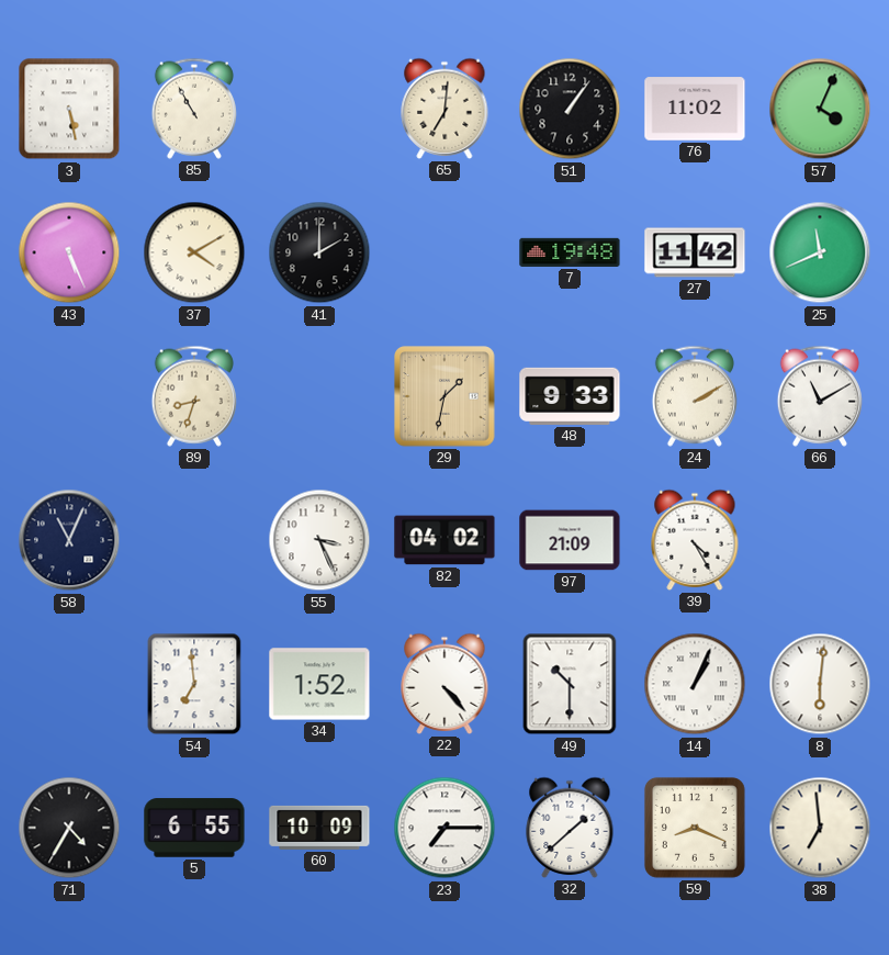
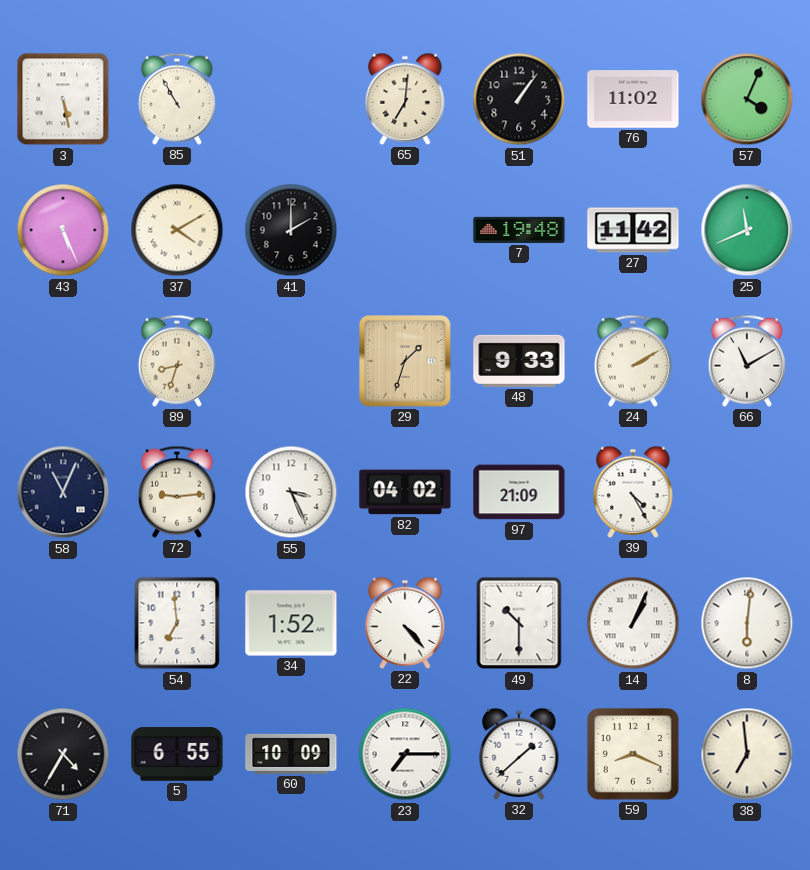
29: 1:32 -> 1:33 (405, 361)
72: none -> 9:14 (177, 492)
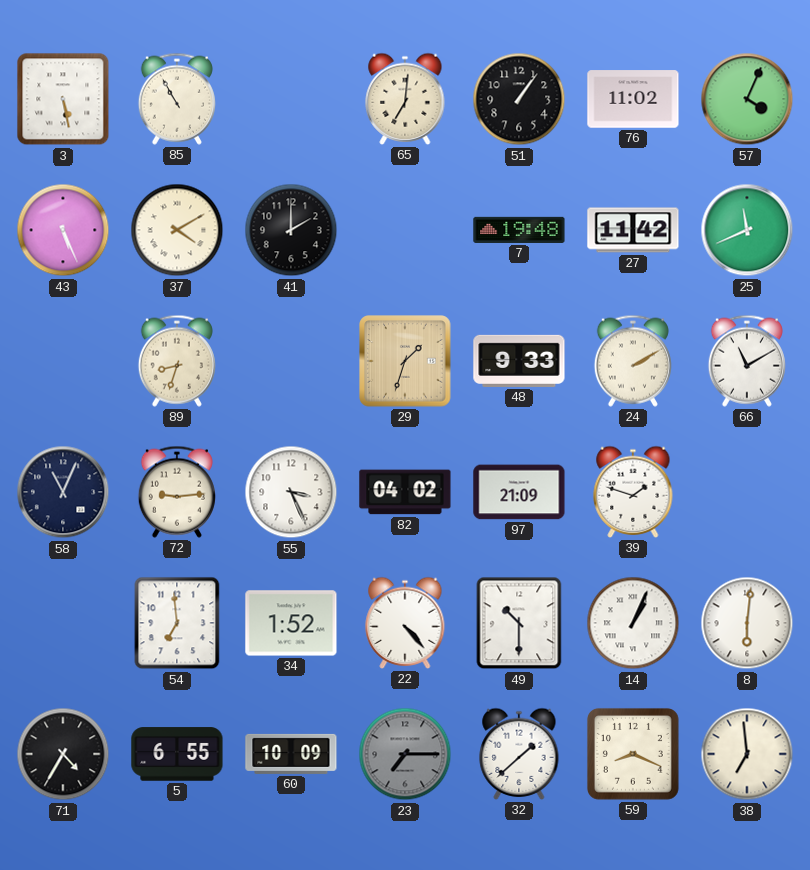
39: 4:25 -> 1:48 (633, 492)
23 dial: white -> grey (405, 754)
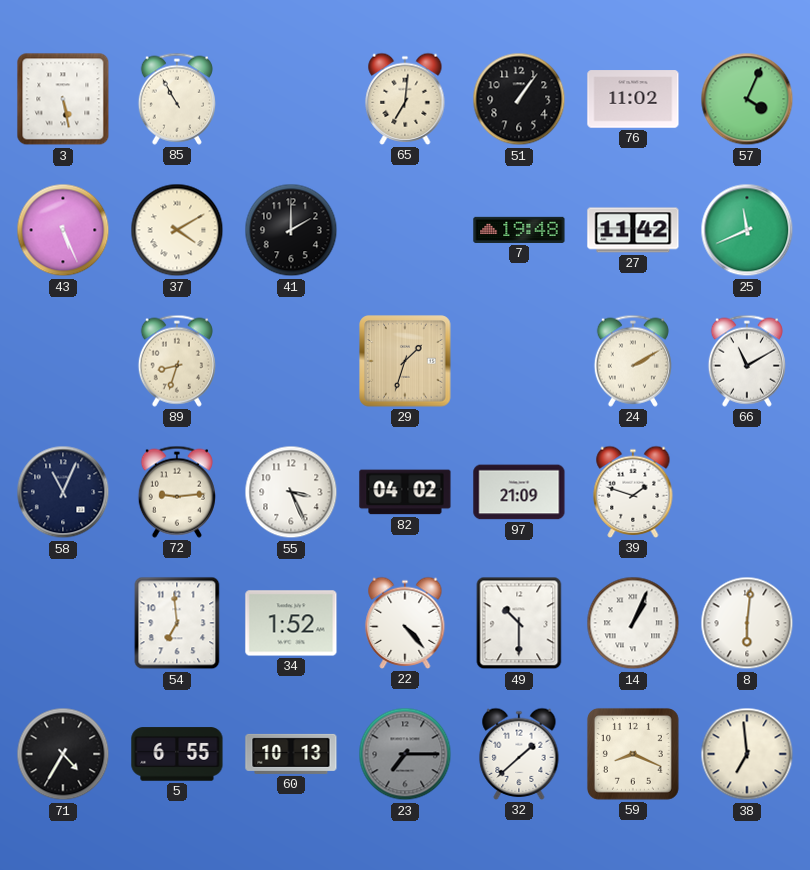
48: 9:33 -> none (519, 361)
60: 10:09 -> 10:13 (291, 754)
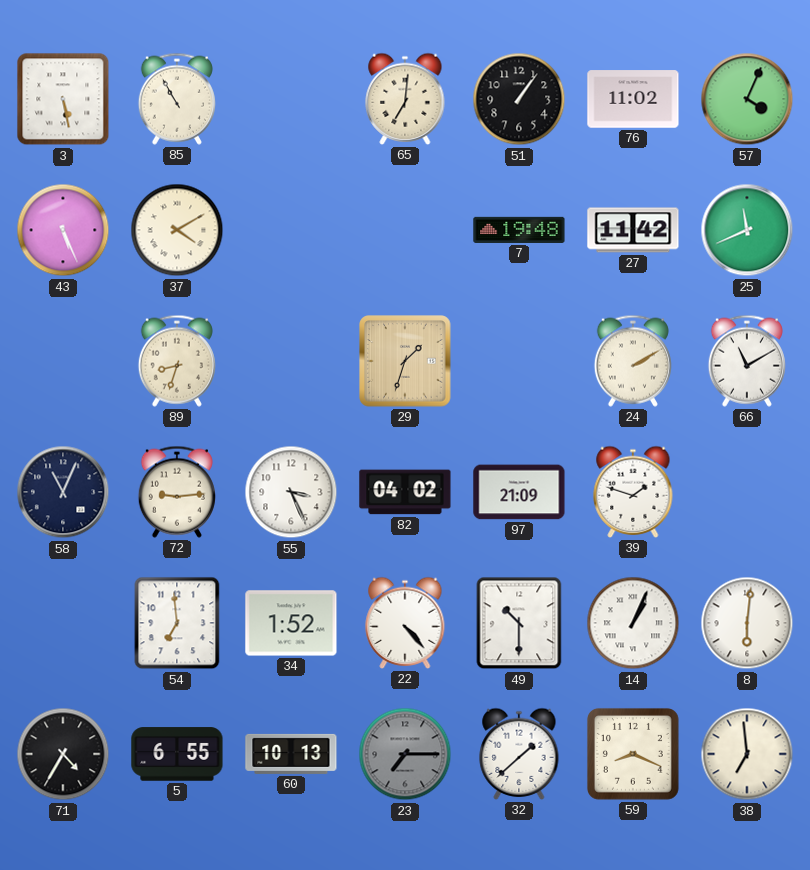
41: 2:00 -> none (291, 230)
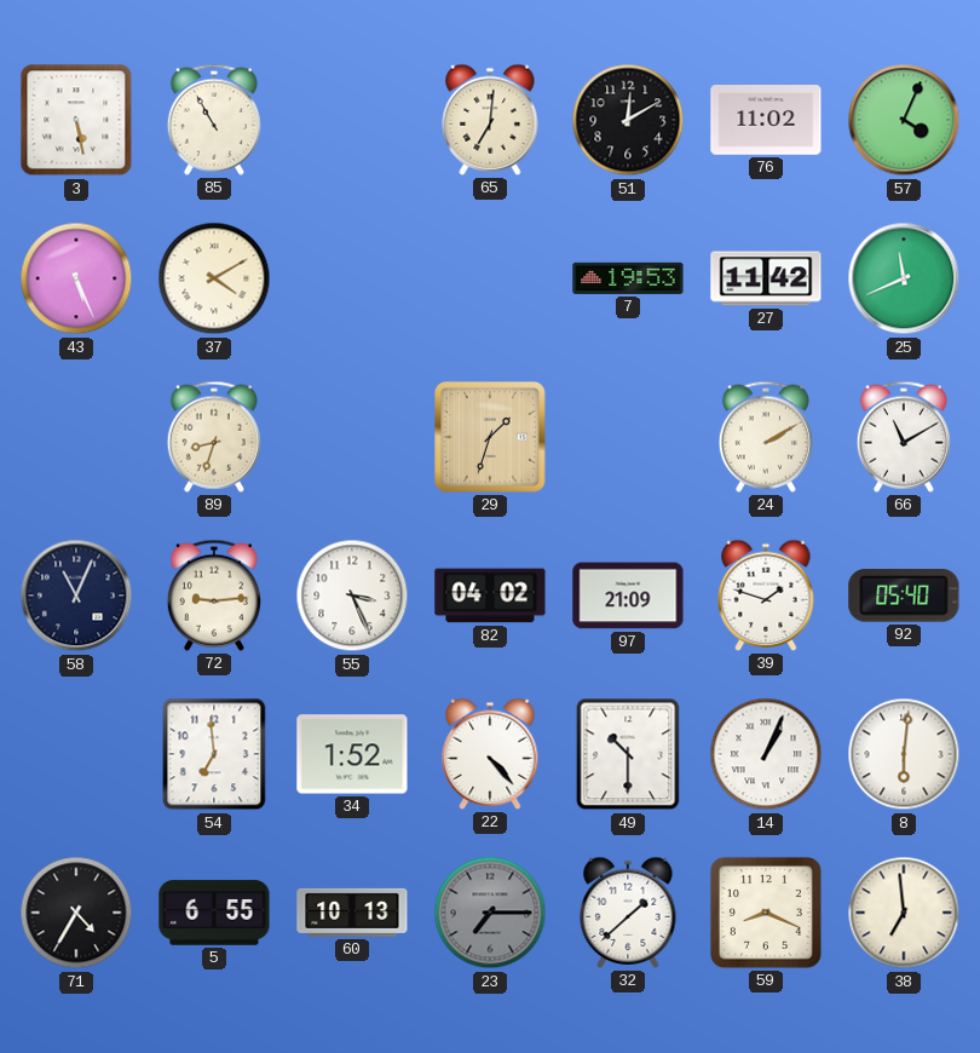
51: 1:06 -> 12:10 (628, 120)
7: 19:48 -> 19:53 (628, 278)
92: none -> 05:40 (904, 597)
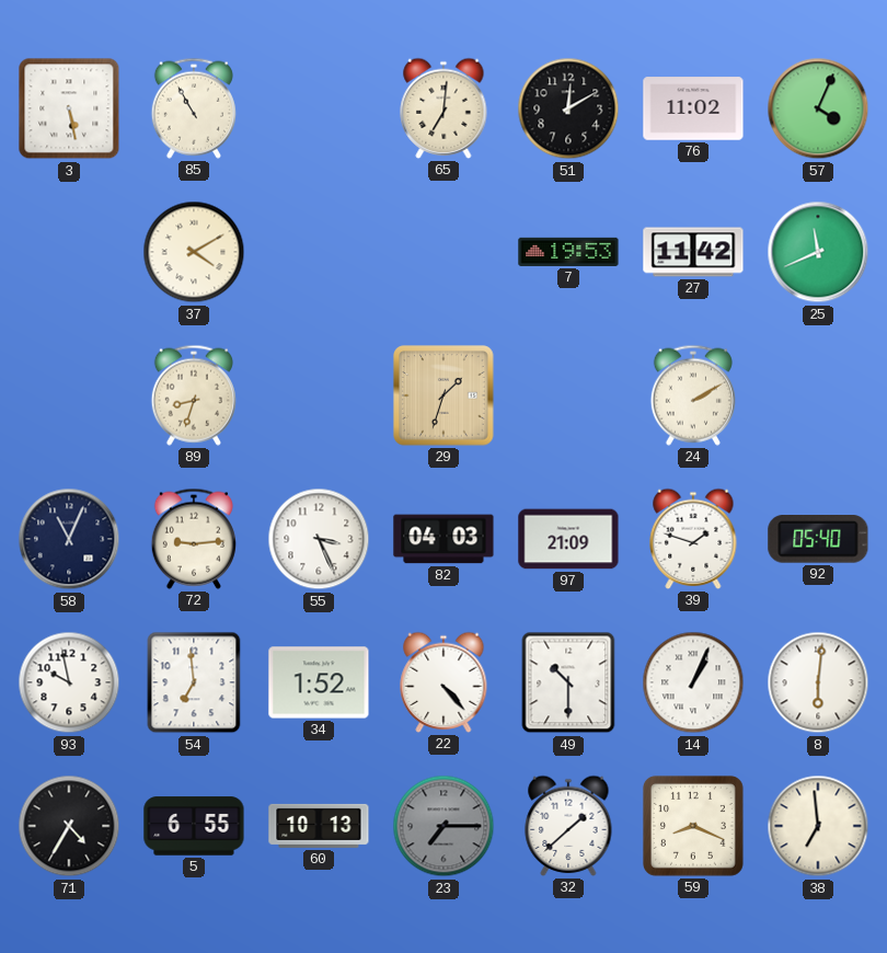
43: 5:26 -> none (76, 278)
66: 11:10 -> none (904, 437)
82: 04:02 -> 04:03 (443, 539)
93: none -> 9:58 (69, 682)
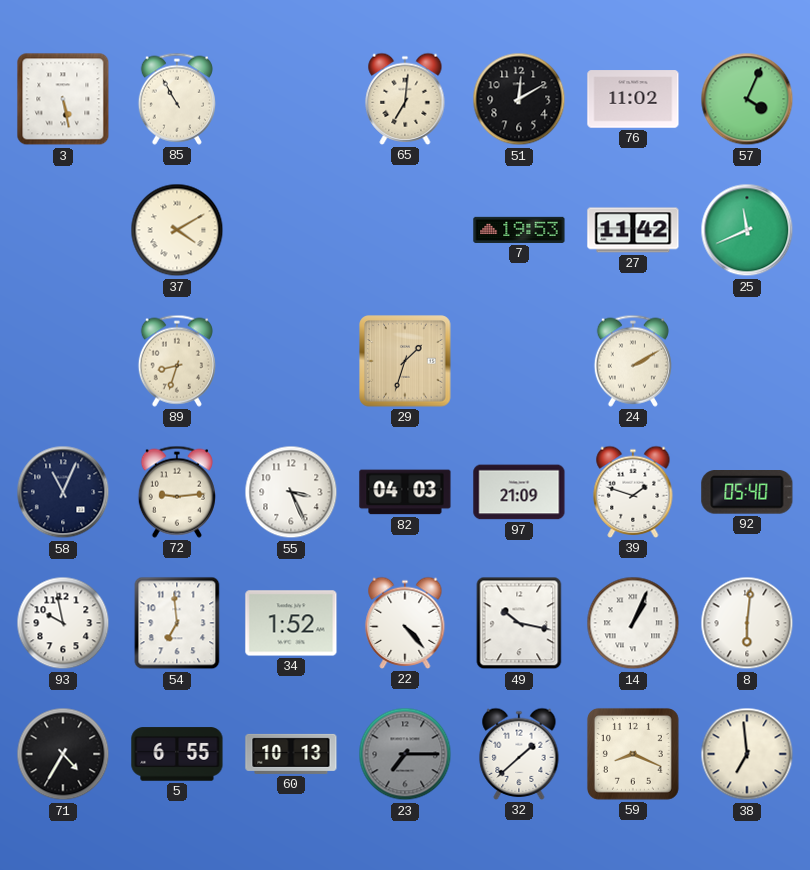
49: 10:30 -> 10:17 (519, 623)
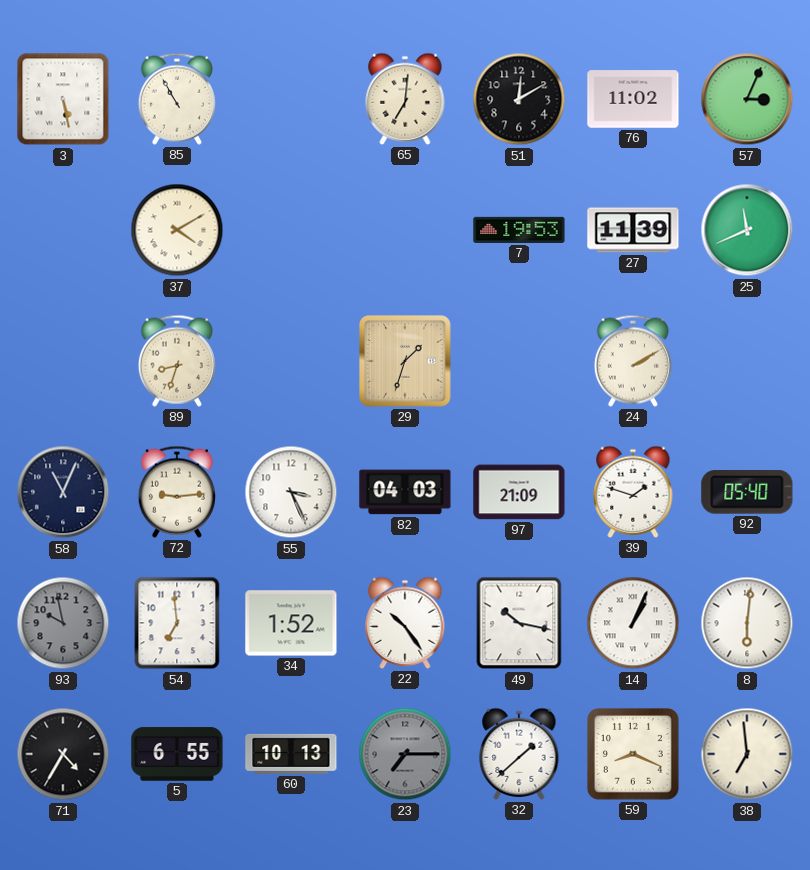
57: 4:04 -> 3:04 (747, 99)
27: 11:42 -> 11:39 (633, 230)
93 dial: white -> grey (63, 623)
22: 4:23 -> 10:24 (405, 623)
